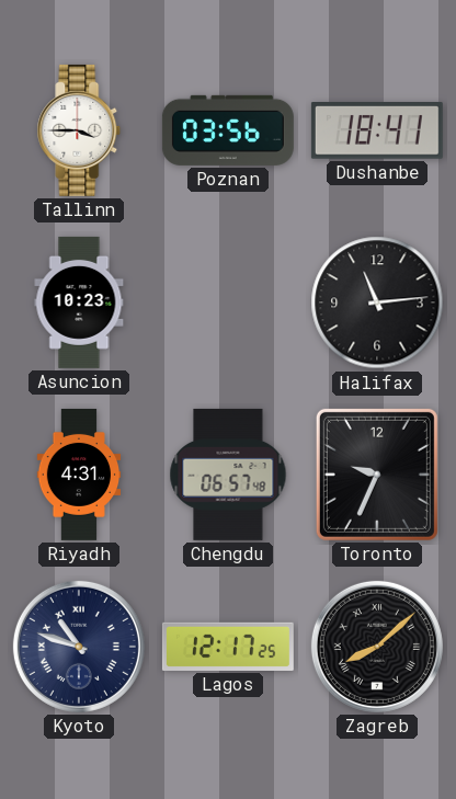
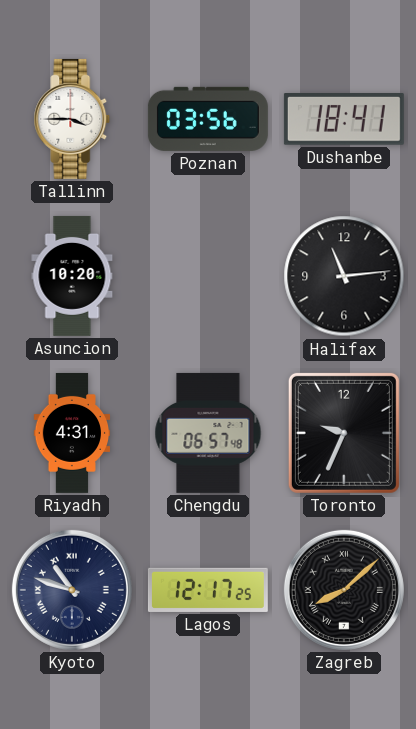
Asuncion: 10:23 -> 10:20 (72, 276)
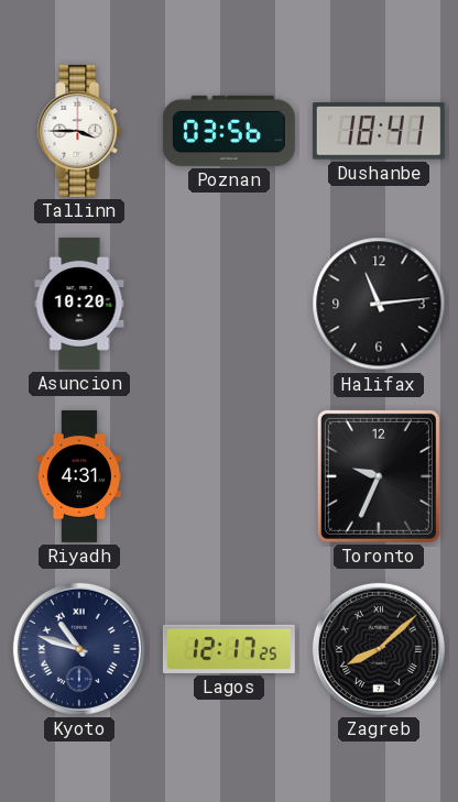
Chengdu: 06:57 -> none (208, 433)
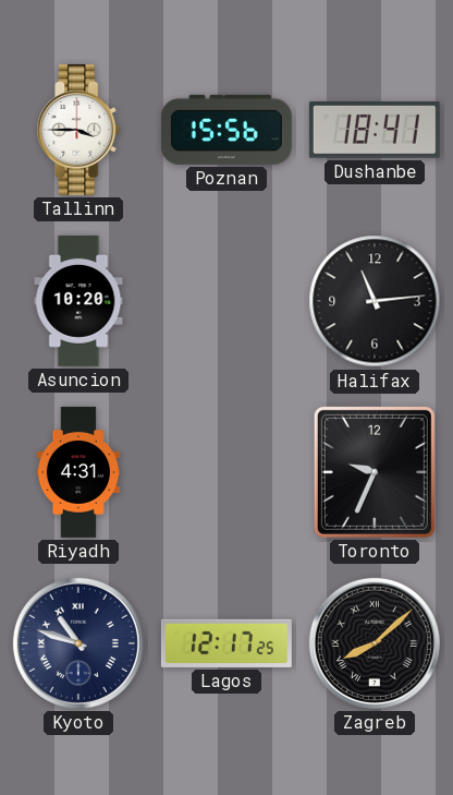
Poznan: 03:56 -> 15:56 (226, 130)
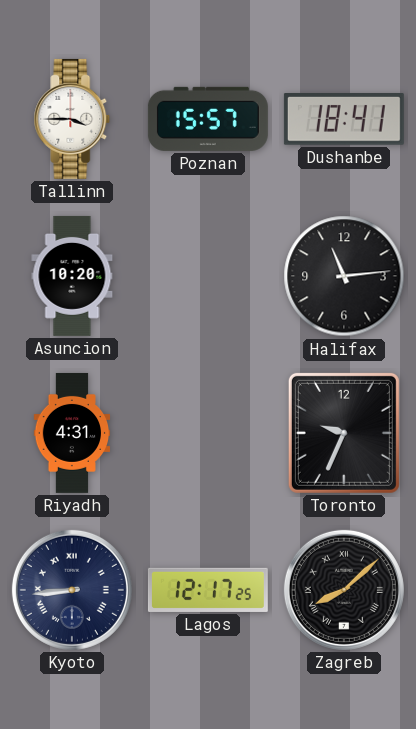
Poznan: 15:56 -> 15:57 (208, 119)
Kyoto: 10:48 -> 8:44 (72, 590)
